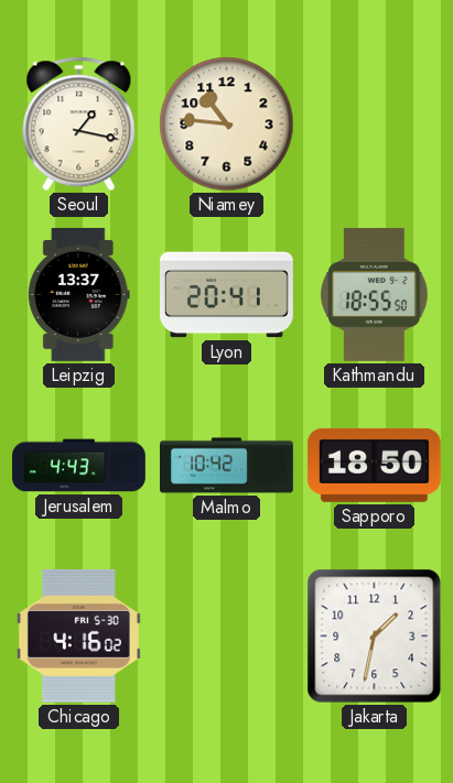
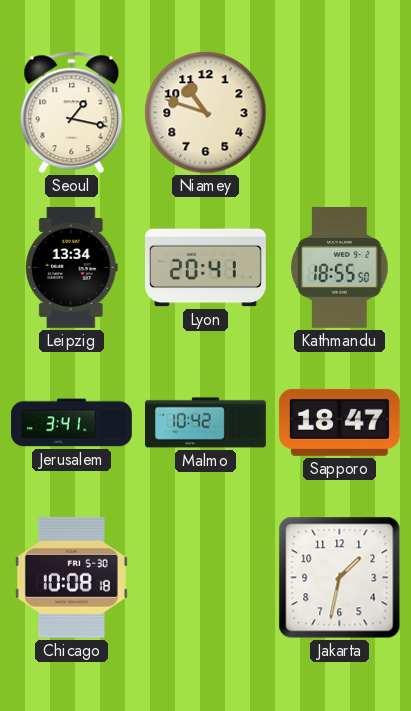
Niamey: 10:46 -> 10:48 (206, 113)
Leipzig: 13:37 -> 13:34 (71, 267)
Jerusalem: 4:43 -> 3:41 (72, 423)
Sapporo: 18:50 -> 18:47 (339, 422)
Chicago: 4:16 -> 10:08 (71, 577)
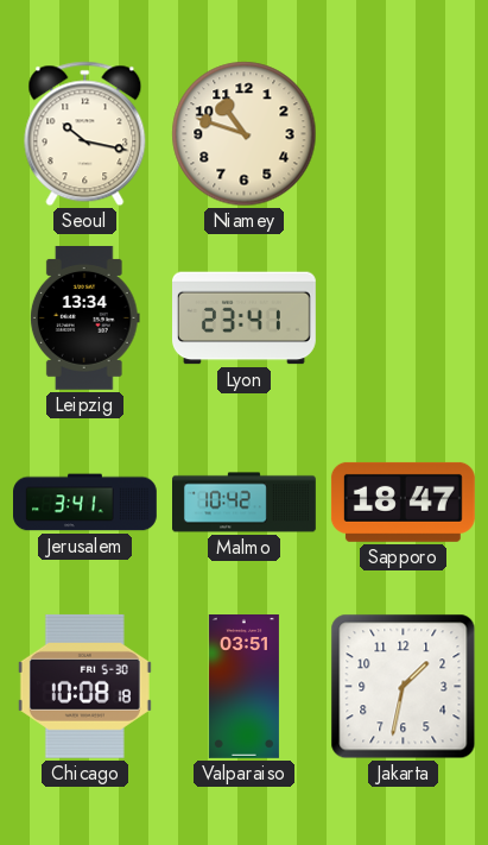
Seoul: 1:17 -> 10:17 (85, 134)
Lyon: 20:41 -> 23:41 (245, 319)
Kathmandu: 18:55 -> none (340, 267)
Valparaiso: none -> 03:51 (243, 687)
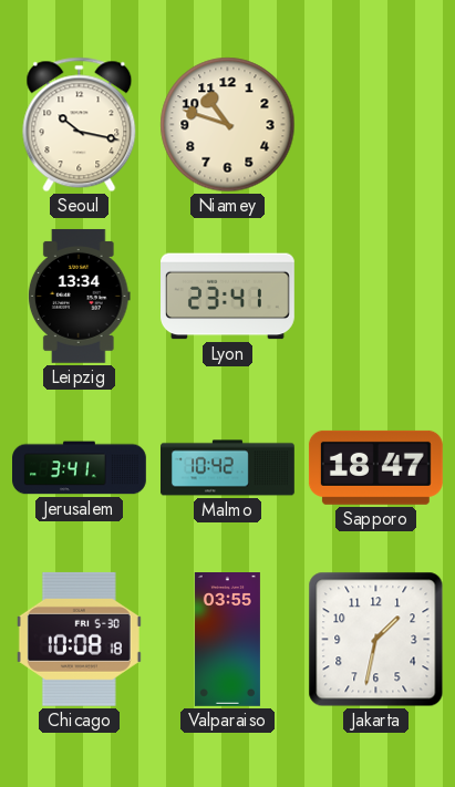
Valparaiso: 03:51 -> 03:55 (227, 640)
